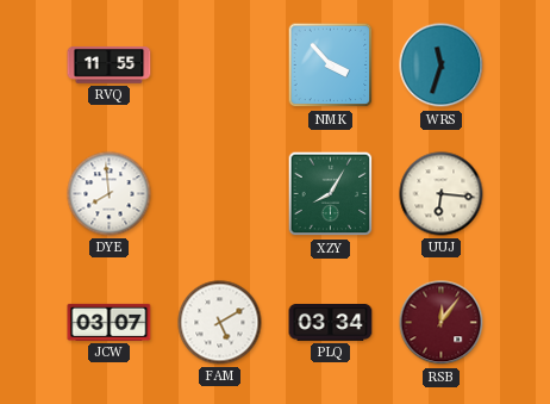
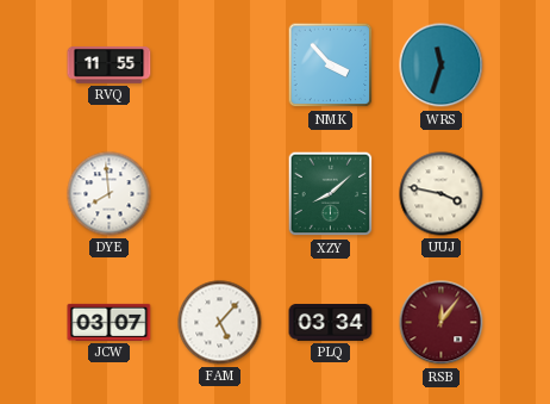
XZY: 8:05 -> 8:08 (331, 194)
UUJ: 6:16 -> 3:47 (442, 194)
FAM: 5:10 -> 5:07 (220, 323)
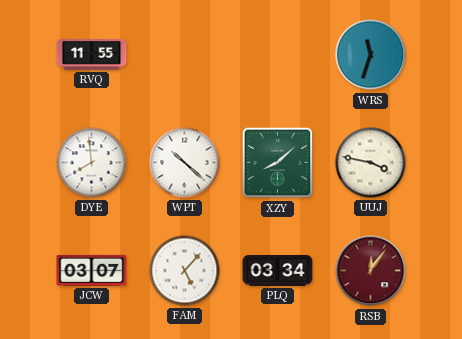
NMK: 3:53 -> none (331, 66)
WPT: none -> 10:22 (185, 163)
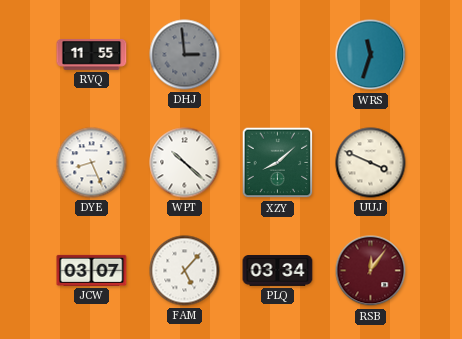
DHJ: none -> 2:59 (185, 55)
DYE: 7:59 -> 8:26 (92, 163)
UUJ: 3:47 -> 3:49 (371, 163)
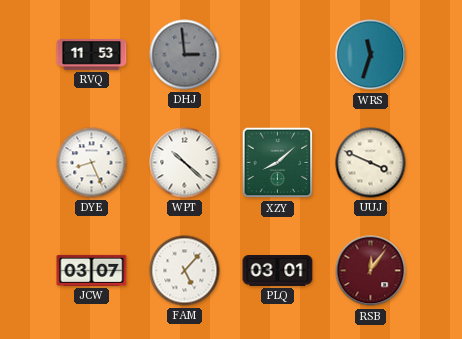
RVQ: 11:55 -> 11:53 (92, 55)
PLQ: 03:34 -> 03:01 (278, 271)
